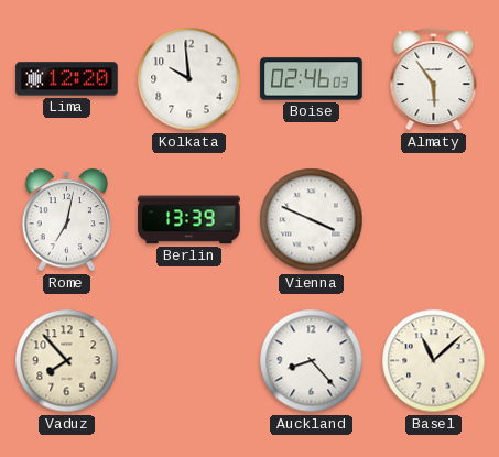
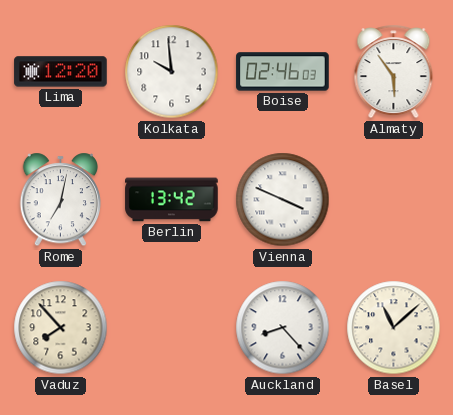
Berlin: 13:39 -> 13:42 (172, 200)
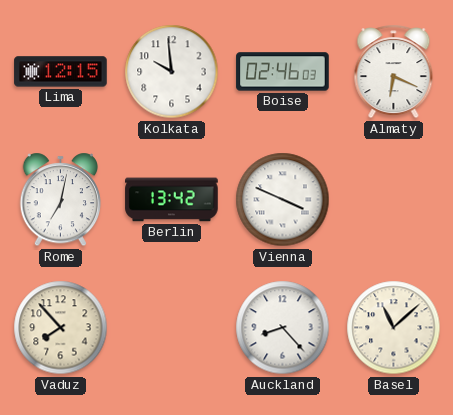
Lima: 12:20 -> 12:15 (61, 72)
Almaty: 5:54 -> 6:19 (394, 72)
